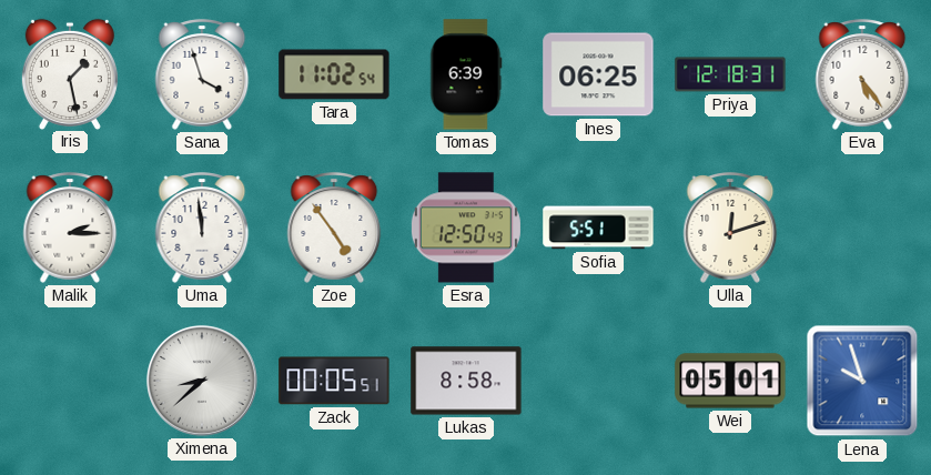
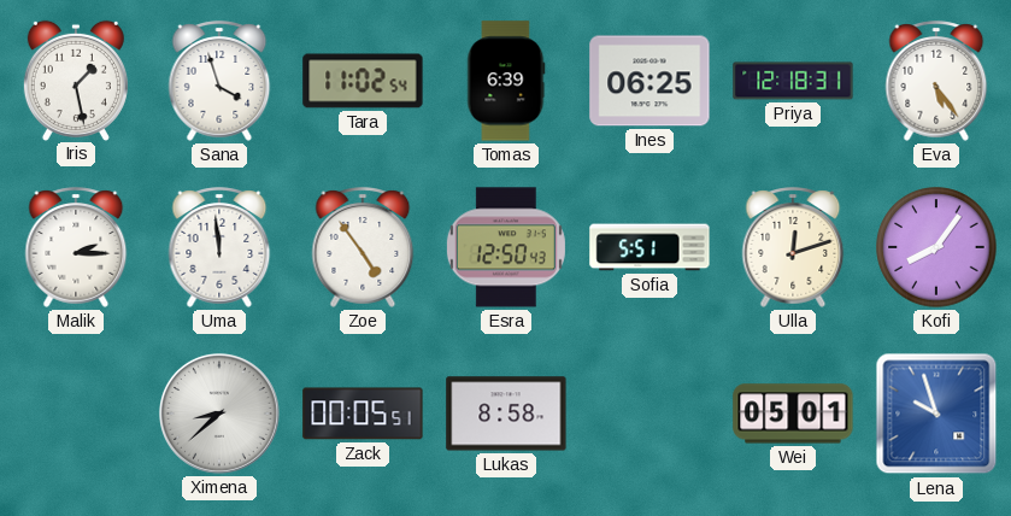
Kofi: none -> 8:06 (936, 247)
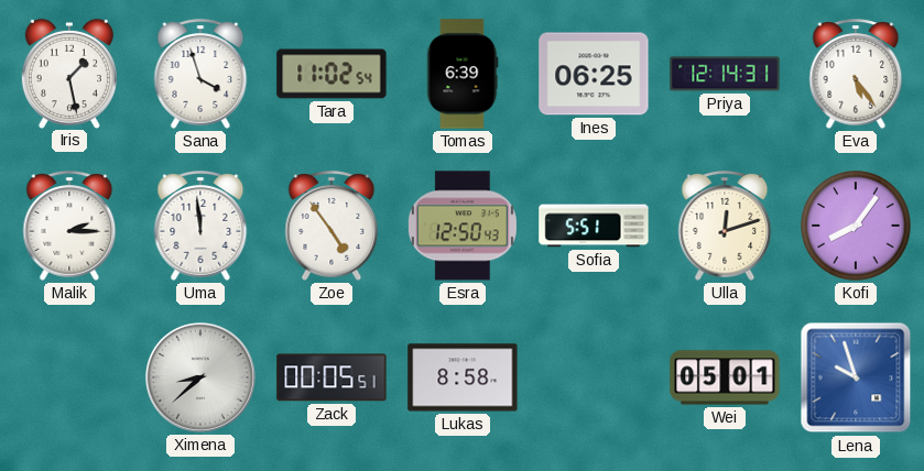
Priya: 12:18 -> 12:14 (725, 74)
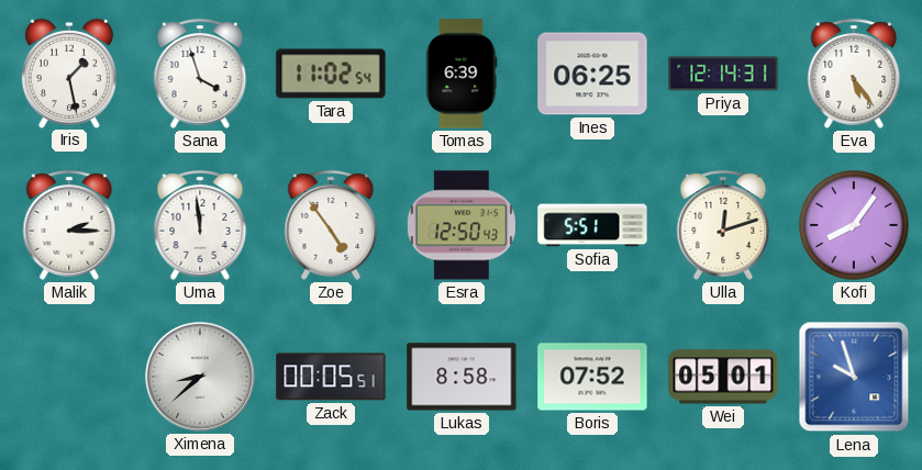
Boris: none -> 07:52 (592, 377)
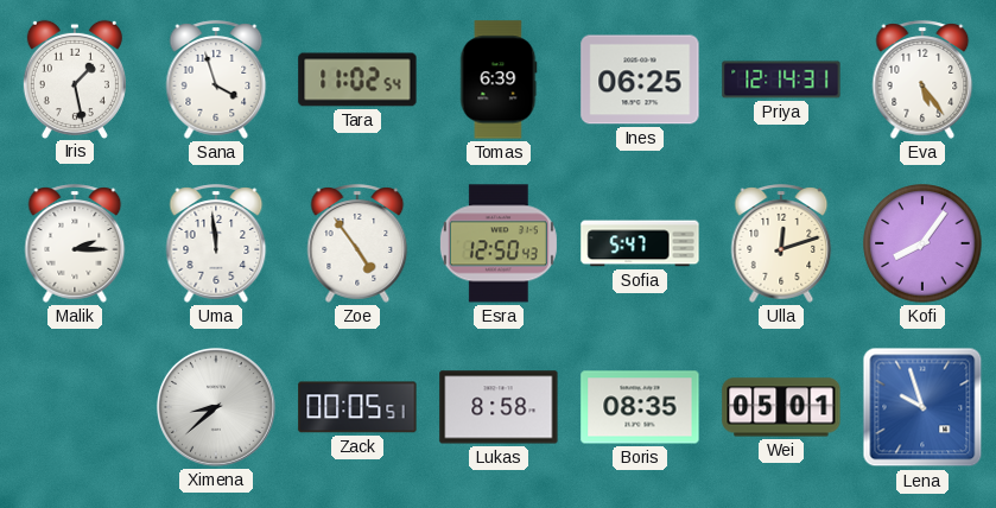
Sofia: 5:51 -> 5:47 (640, 243)
Boris: 07:52 -> 08:35 (640, 407)
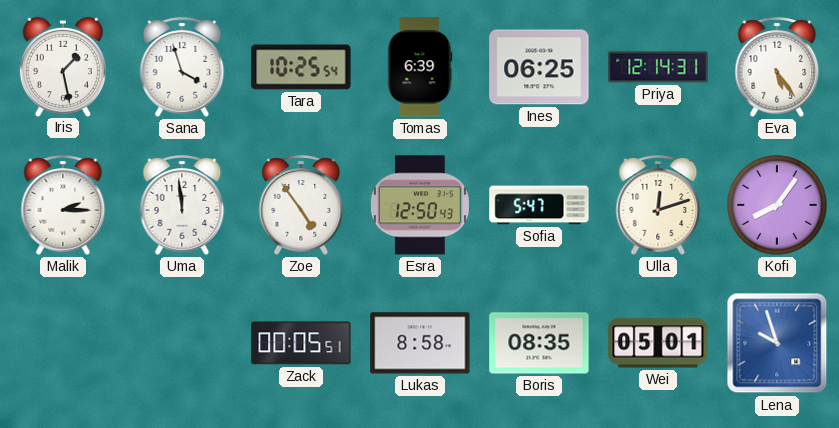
Tara: 11:02 -> 10:25 (301, 67)
Ximena: 8:38 -> none (216, 407)
